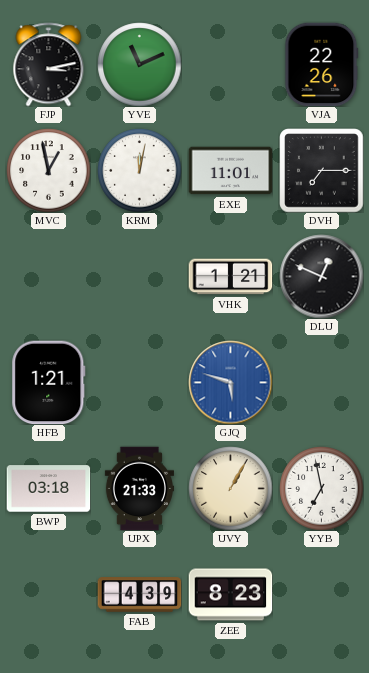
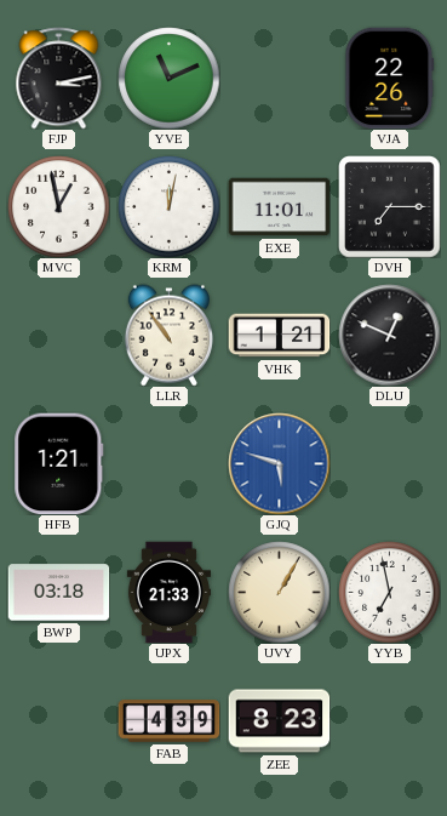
LLR: none -> 10:54 (168, 335)
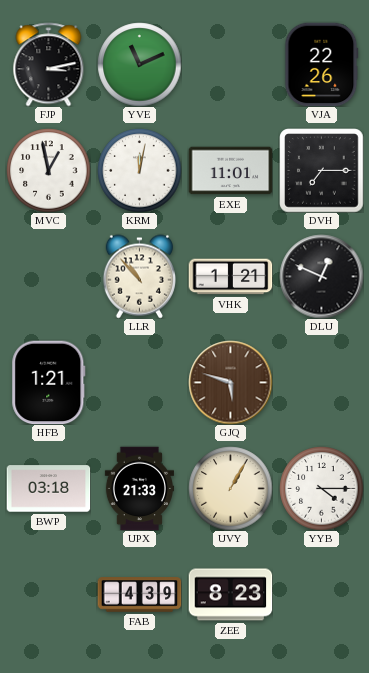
LLR: 10:54 -> 10:53 (139, 276)
GJQ dial: blue -> brown (230, 382)
YYB: 6:58 -> 4:15 (321, 488)
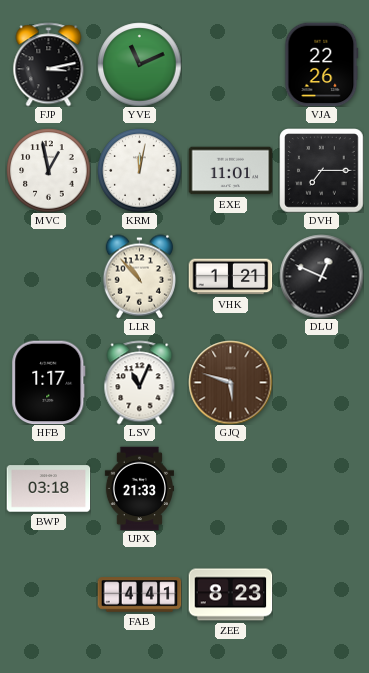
HFB: 1:21 -> 1:17 (49, 382)
LSV: none -> 11:04 (140, 382)
UVY: 1:05 -> none (230, 488)
YYB: 4:15 -> none (321, 488)
FAB: 4:39 -> 4:41 (139, 595)
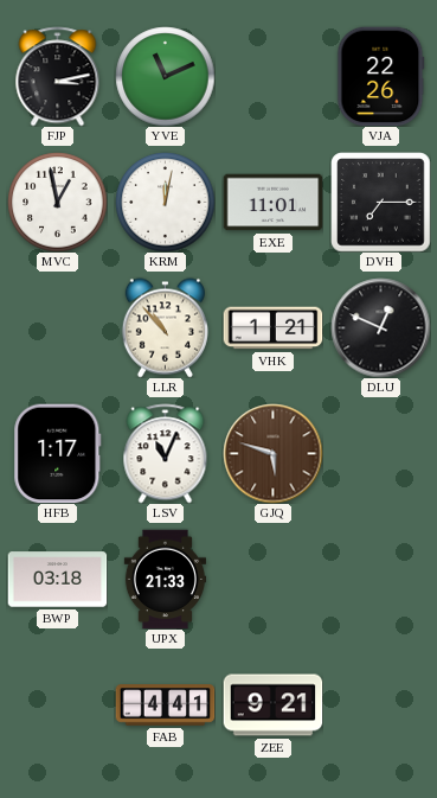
ZEE: 8:23 -> 9:21 (272, 706)
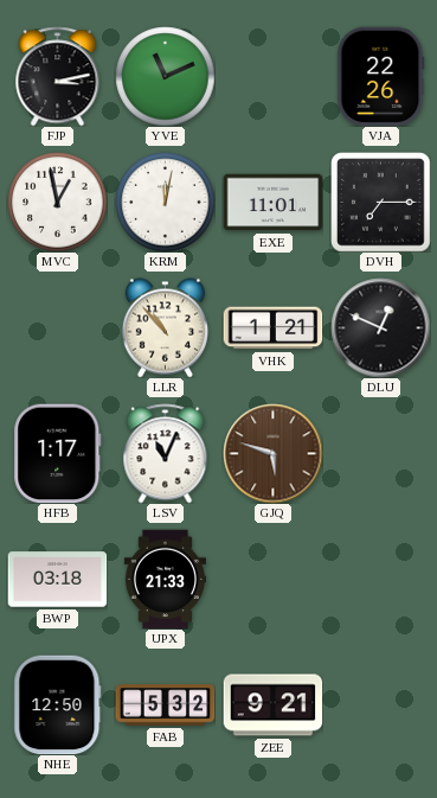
NHE: none -> 12:50 (58, 704)
FAB: 4:41 -> 5:32 (165, 706)
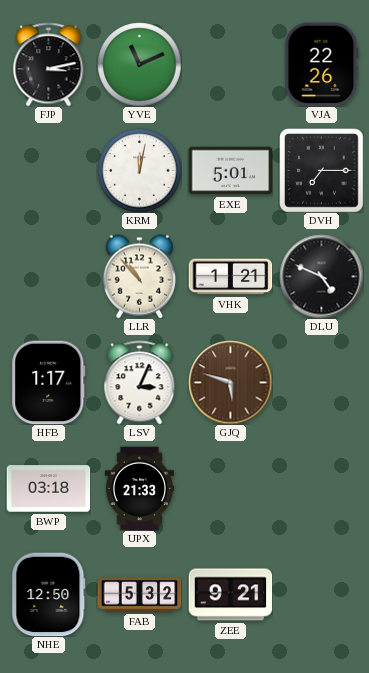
MVC: 12:58 -> none (57, 202)
EXE: 11:01 -> 5:01 (230, 171)
DLU: 12:49 -> 4:49 (321, 276)
LSV: 11:04 -> 3:04 (140, 382)
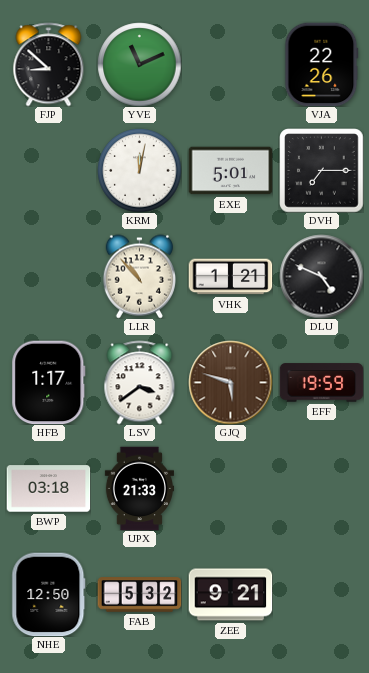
FJP: 3:13 -> 8:52 (49, 64)
LSV: 3:04 -> 3:39 (140, 382)
EFF: none -> 19:59 (321, 383)
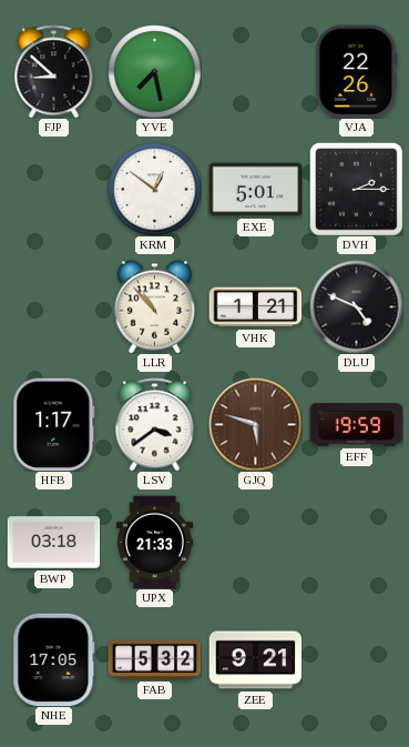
YVE: 11:11 -> 7:28 (154, 71)
KRM: 12:02 -> 12:51 (154, 189)
DVH: 7:15 -> 2:15 (356, 189)
NHE: 12:50 -> 17:05 (54, 659)
